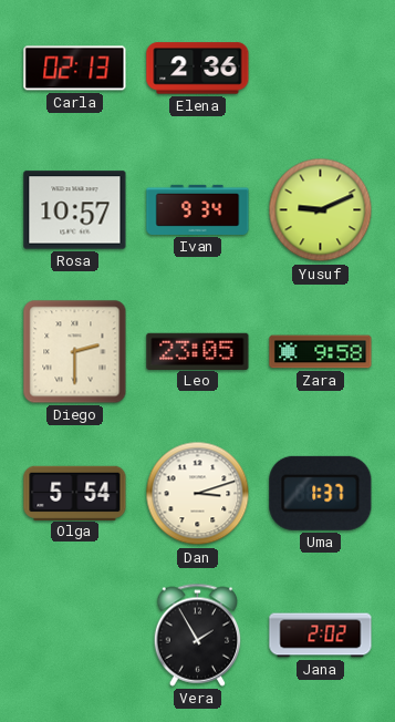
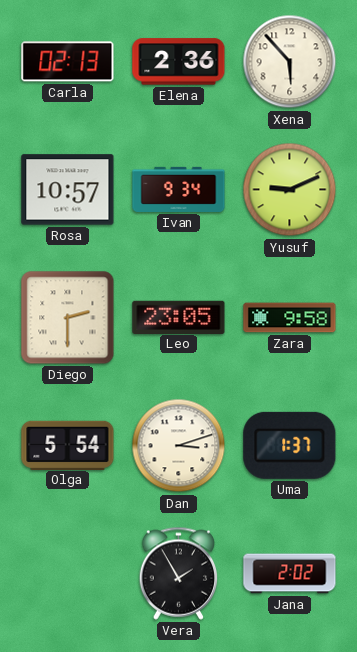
Xena: none -> 5:53 (290, 62)
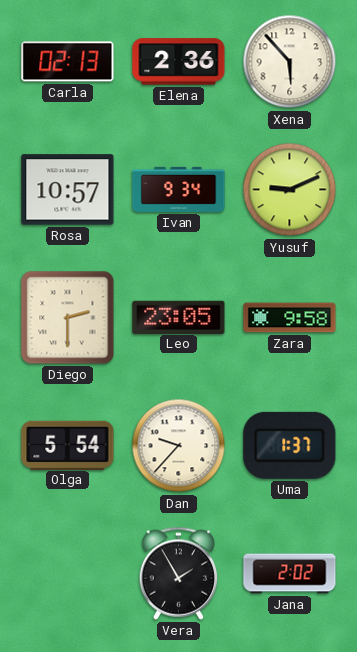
Dan: 3:12 -> 9:37 (179, 446)
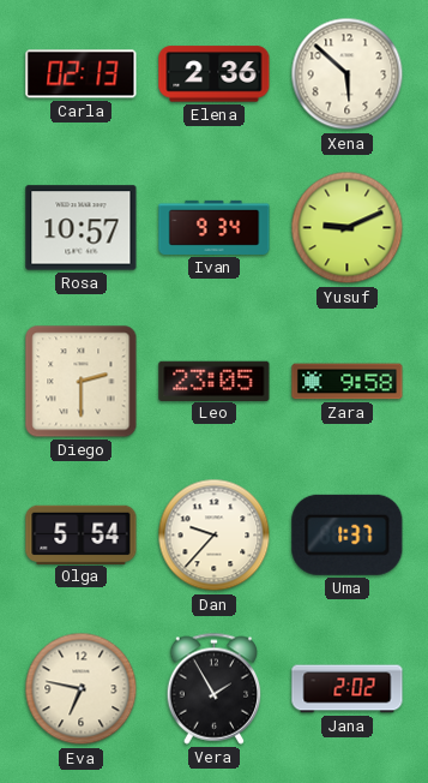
Xena: 5:53 -> 5:52 (348, 74)
Eva: none -> 6:47 (82, 689)
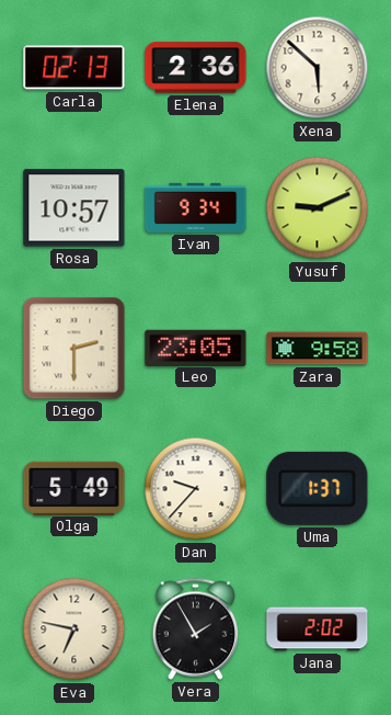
Olga: 5:54 -> 5:49 (74, 488)
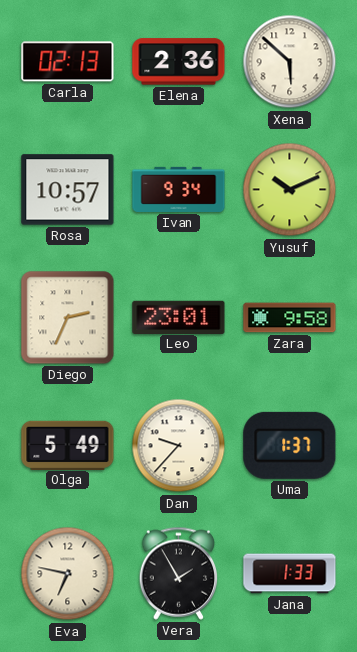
Yusuf: 9:11 -> 10:11 (290, 190)
Diego: 2:30 -> 2:34 (68, 318)
Leo: 23:05 -> 23:01 (179, 317)
Jana: 2:02 -> 1:33 (290, 574)
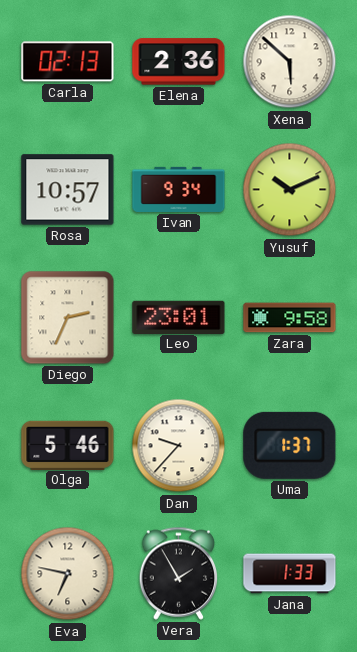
Olga: 5:49 -> 5:46 (68, 445)
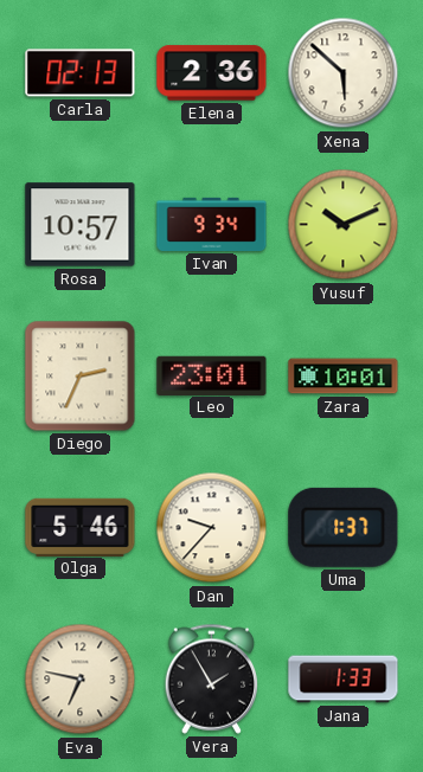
Zara: 9:58 -> 10:01 (344, 377)
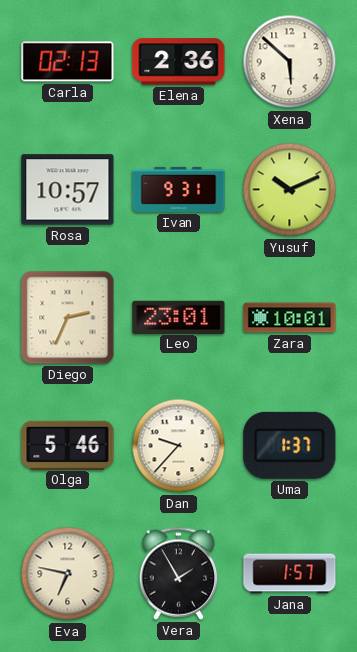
Ivan: 9:34 -> 9:31 (179, 189)
Jana: 1:33 -> 1:57 (290, 574)
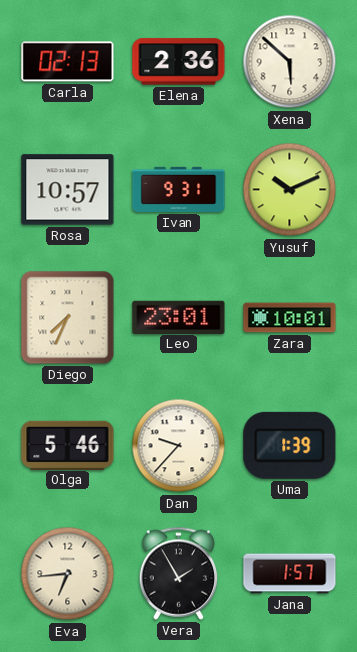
Diego: 2:34 -> 7:34 (68, 318)
Uma: 1:37 -> 1:39 (290, 445)
Eva: 6:47 -> 6:44 (68, 574)
